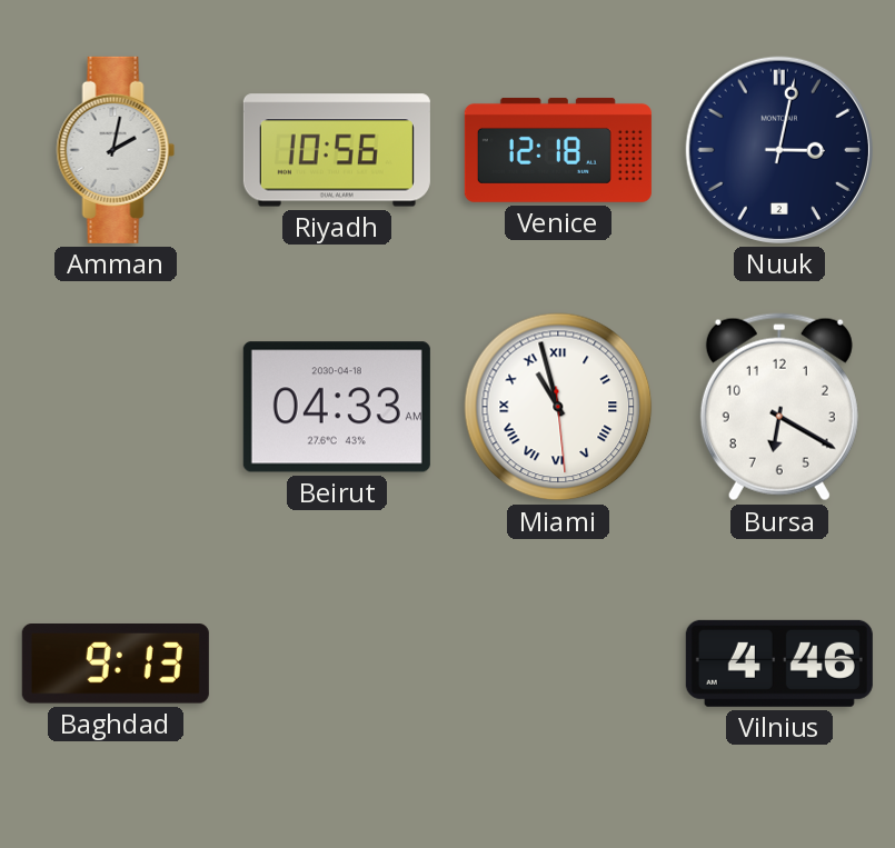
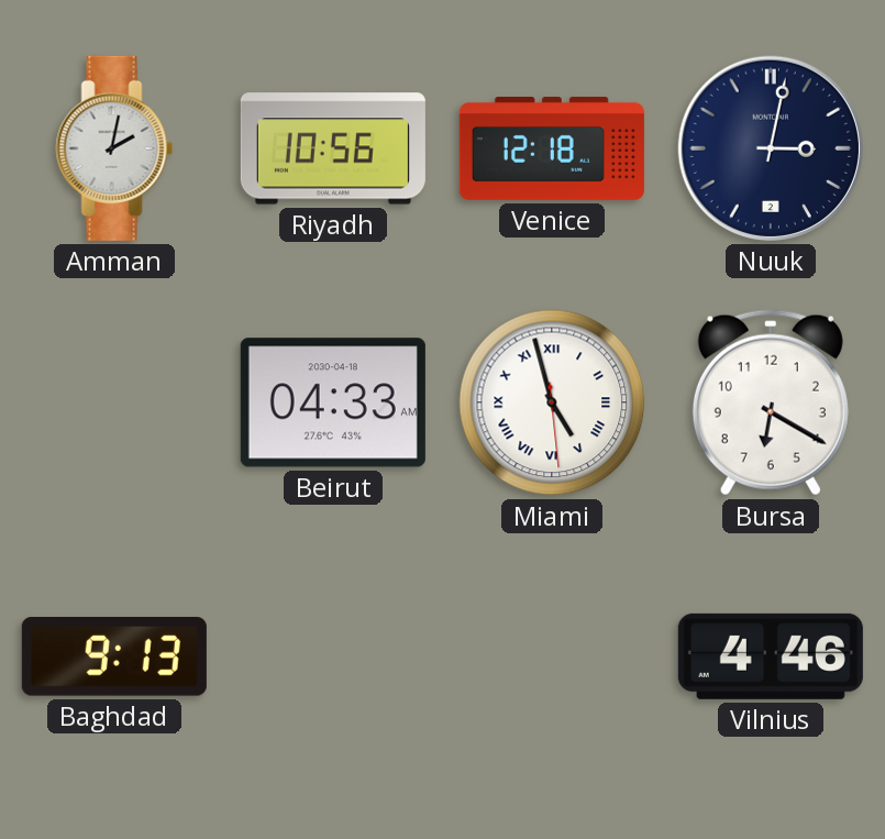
Miami: 10:57 -> 4:57 (552, 402)
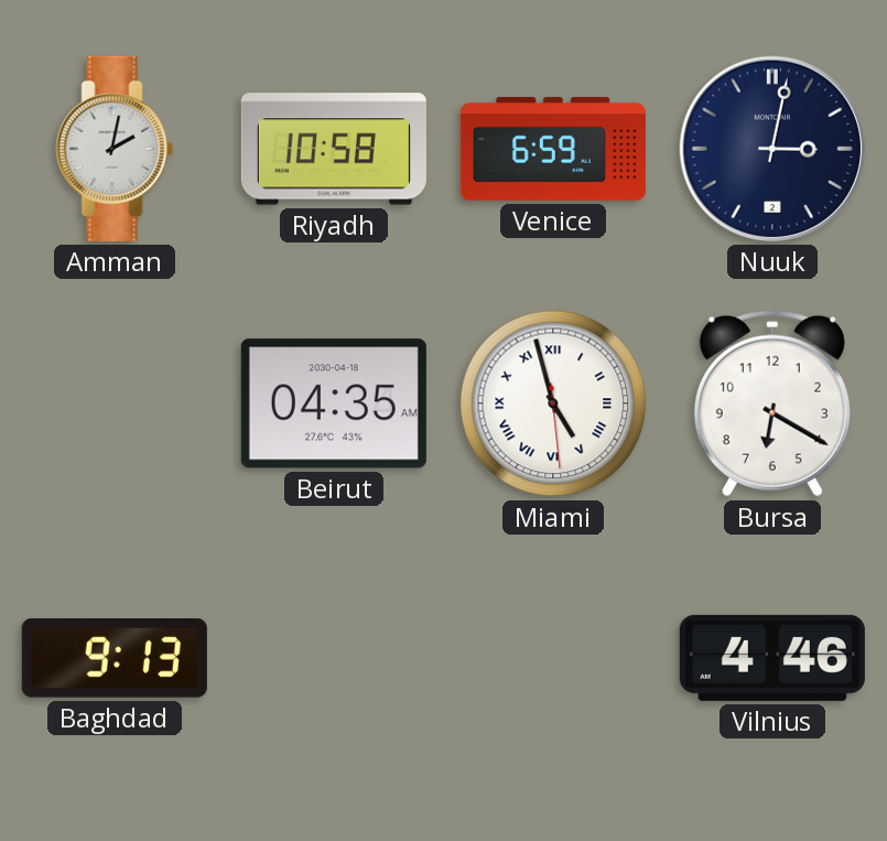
Riyadh: 10:56 -> 10:58 (334, 149)
Venice: 12:18 -> 6:59 (553, 149)
Beirut: 04:33 -> 04:35 (334, 403)
